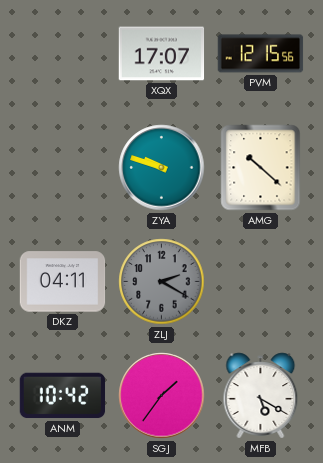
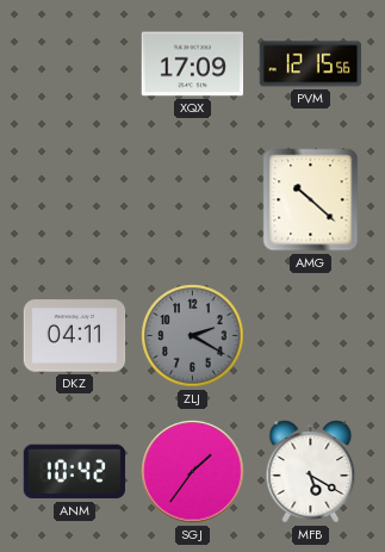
XQX: 17:07 -> 17:09 (193, 64)
ZYA: 9:48 -> none (162, 168)
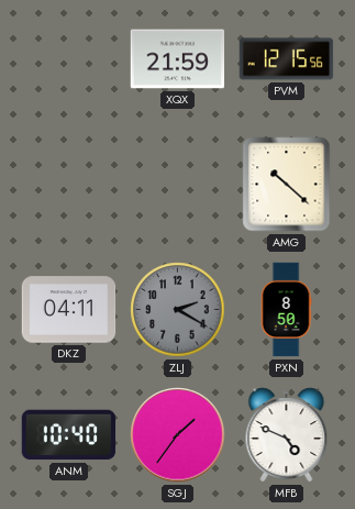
XQX: 17:09 -> 21:59 (178, 59)
PXN: none -> 8:50 (286, 310)
ANM: 10:42 -> 10:40 (69, 435)
MFB: 5:20 -> 4:49 (287, 435)
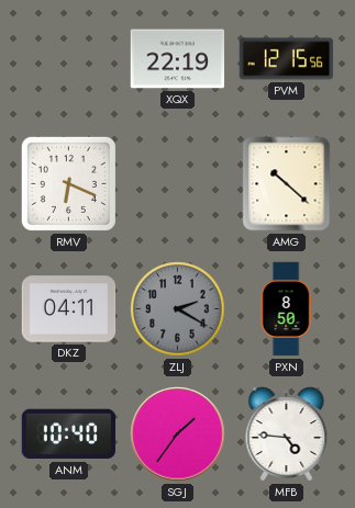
XQX: 21:59 -> 22:19 (178, 59)
RMV: none -> 6:19 (68, 183)
MFB: 4:49 -> 4:46 (287, 434)
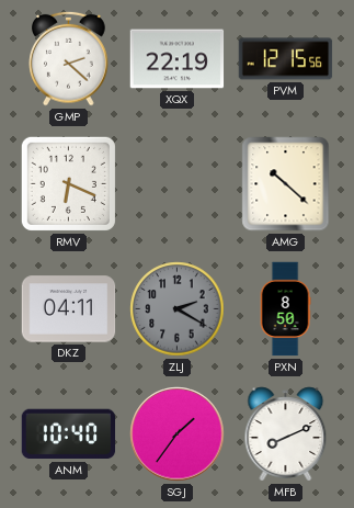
GMP: none -> 2:22 (69, 58)
MFB: 4:46 -> 8:11 (286, 434)
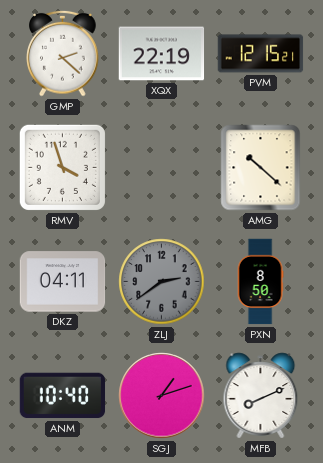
PVM: 12:15:56 -> 12:15:21 (261, 54)
RMV: 6:19 -> 3:57 (62, 167)
ZLJ: 2:20 -> 2:39 (162, 282)
SGJ: 1:36 -> 1:12 (162, 396)
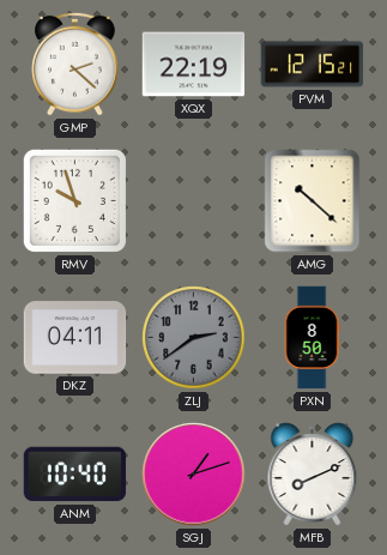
RMV: 3:57 -> 9:57 (74, 200)
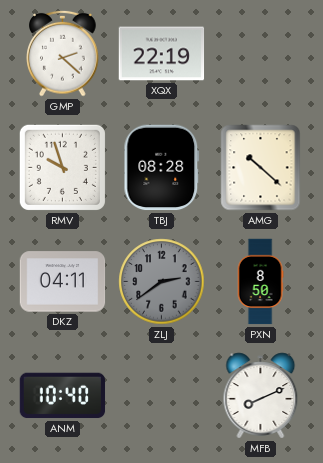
PVM: 12:15 -> none (313, 65)
TBJ: none -> 08:28 (162, 168)
SGJ: 1:12 -> none (194, 475)
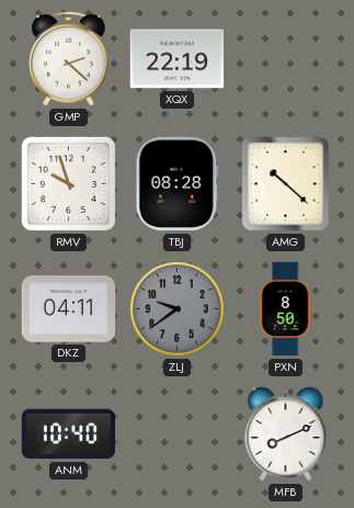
ZLJ: 2:39 -> 9:39 (178, 309)
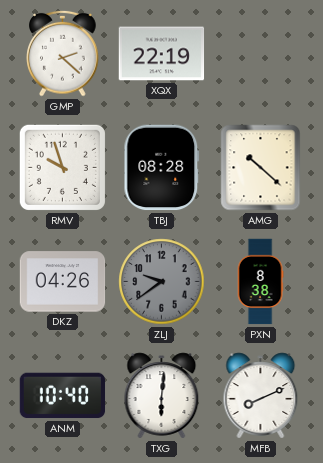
DKZ: 04:11 -> 04:26 (63, 282)
PXN: 8:50 -> 8:38 (260, 282)
TXG: none -> 6:01 (162, 396)
